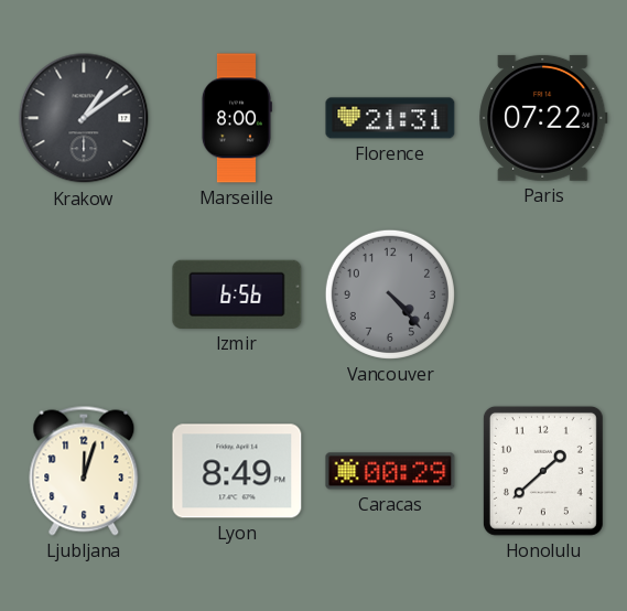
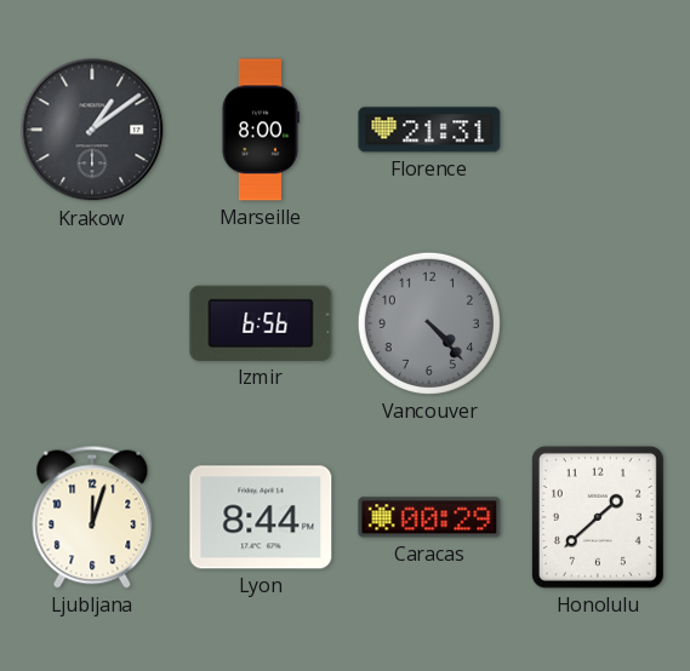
Paris: 07:22 -> none (543, 118)
Lyon: 8:49 -> 8:44 (261, 517)
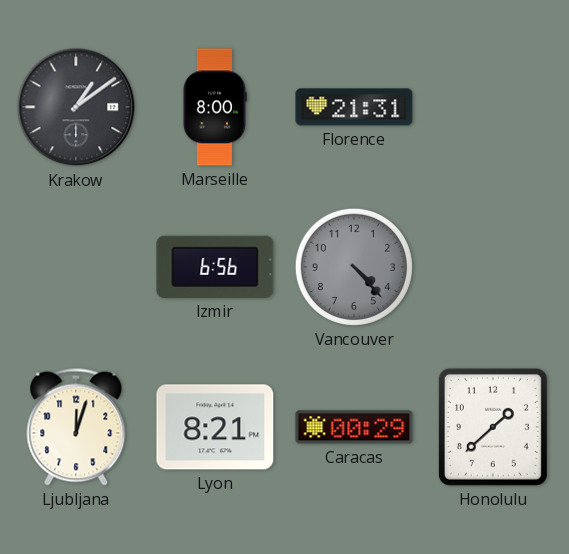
Lyon: 8:44 -> 8:21 (215, 427)
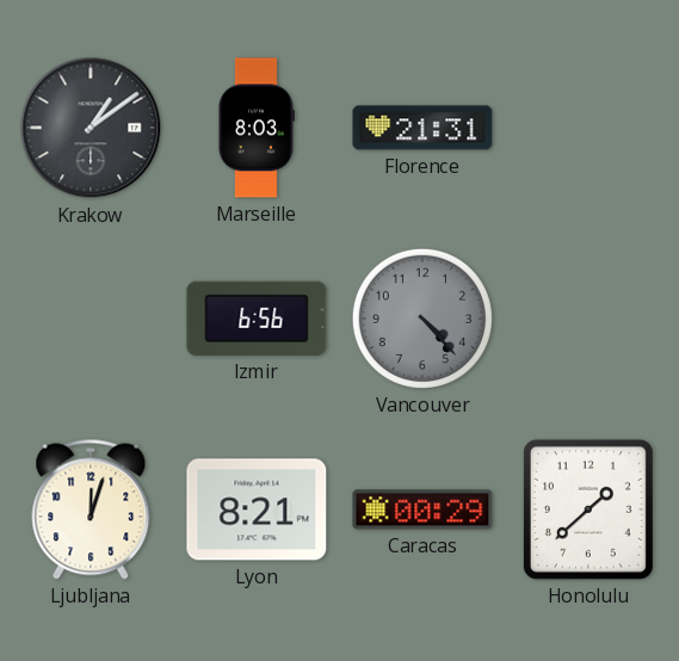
Marseille: 8:00 -> 8:03 (255, 128)
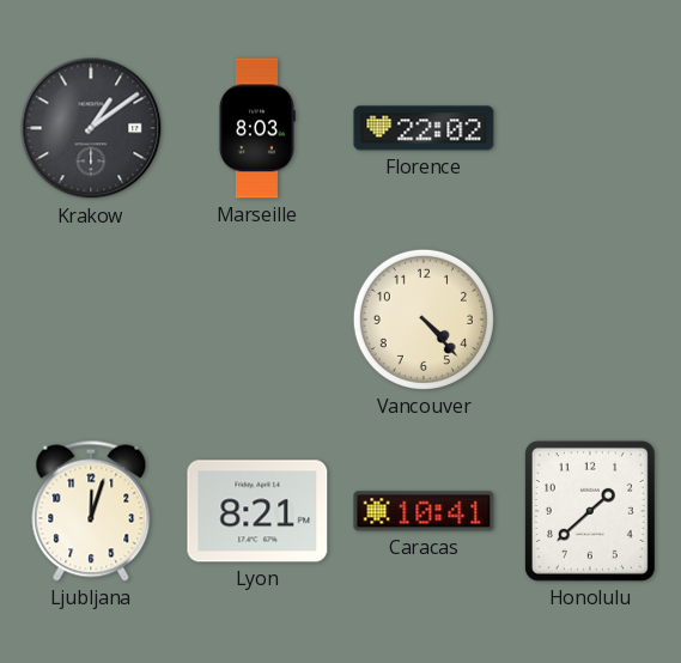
Florence: 21:31 -> 22:02 (424, 128)
Izmir: 6:56 -> none (257, 319)
Vancouver dial: grey -> cream (424, 320)
Caracas: 00:29 -> 10:41 (424, 511)
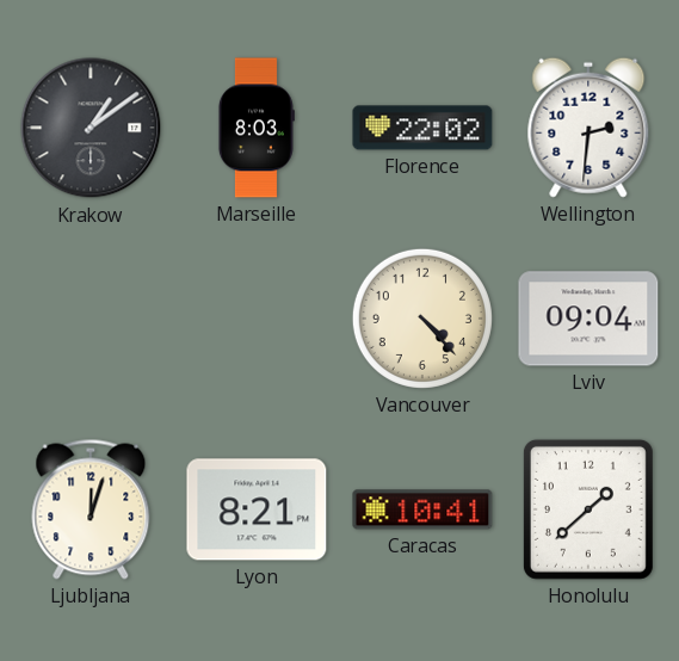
Wellington: none -> 2:31 (588, 128)
Lviv: none -> 09:04 (588, 319)
